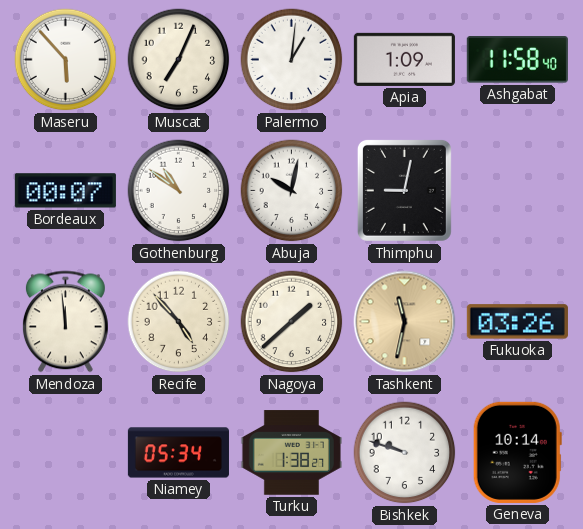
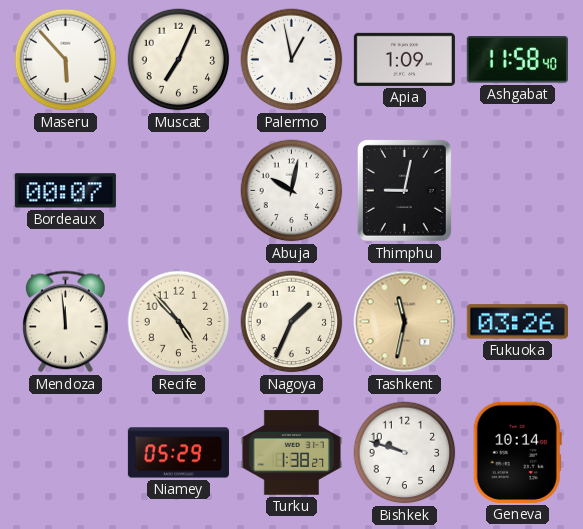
Palermo: 1:01 -> 12:58 (292, 60)
Gothenburg: 10:51 -> none (179, 191)
Nagoya: 1:38 -> 1:34 (292, 322)
Niamey: 05:34 -> 05:29 (178, 453)
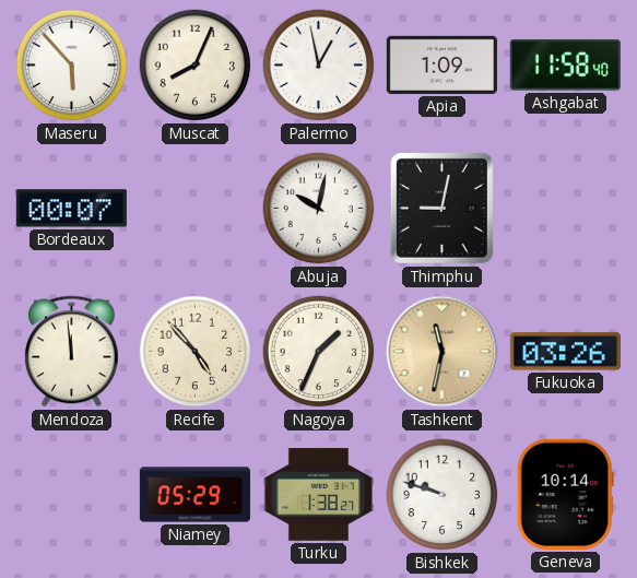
Muscat: 7:04 -> 8:04 (196, 66)
